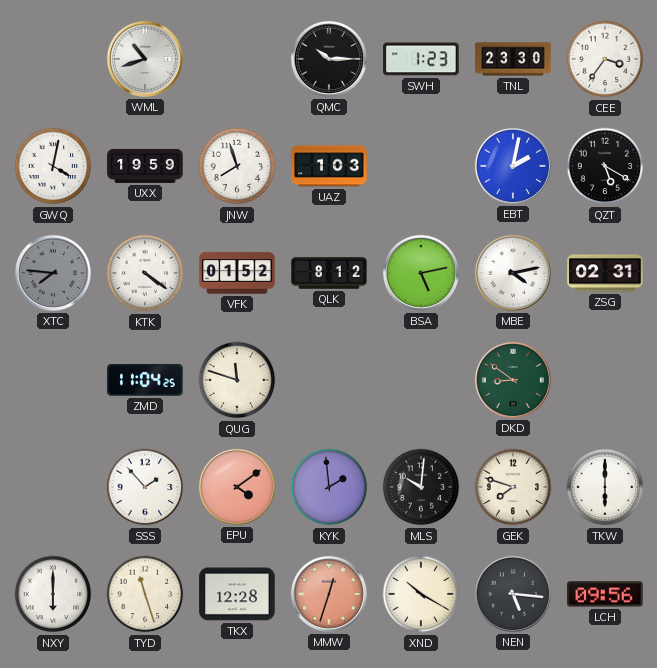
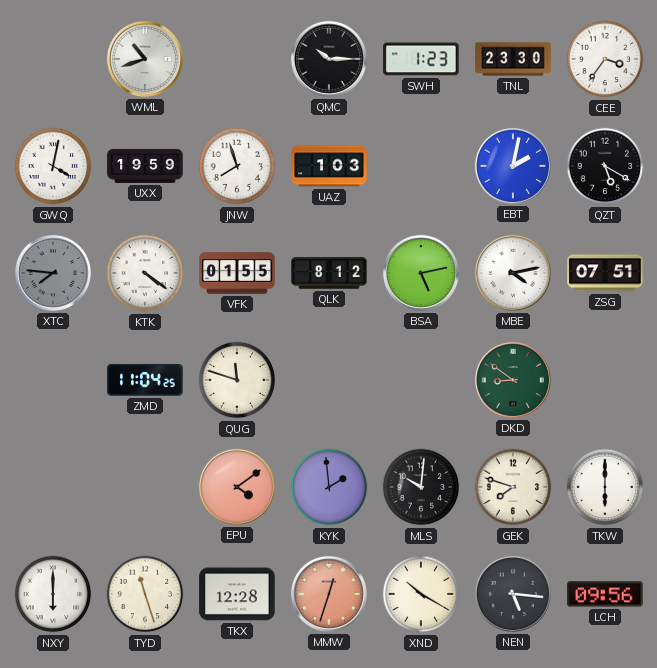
VFK: 01:52 -> 01:55 (237, 273)
ZSG: 02:31 -> 07:51 (605, 273)
SSS: 1:53 -> none (145, 487)
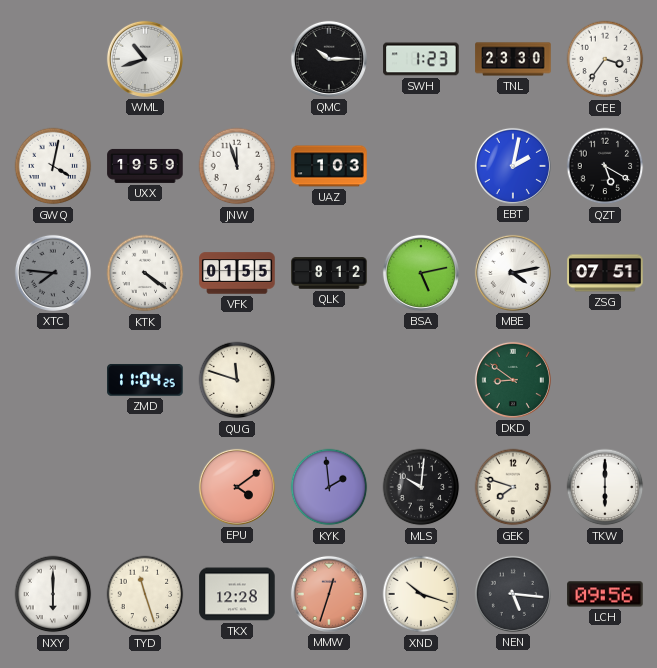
JNW: 7:57 -> 11:57 (237, 166)
XND: 10:20 -> 10:18 (421, 594)
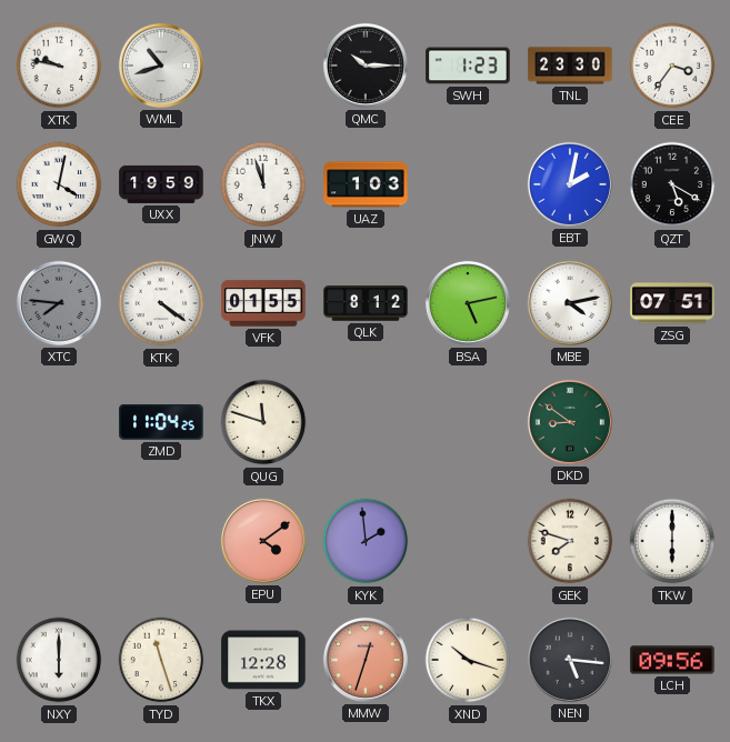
XTK: none -> 9:47 (59, 66)
MLS: 10:01 -> none (421, 487)
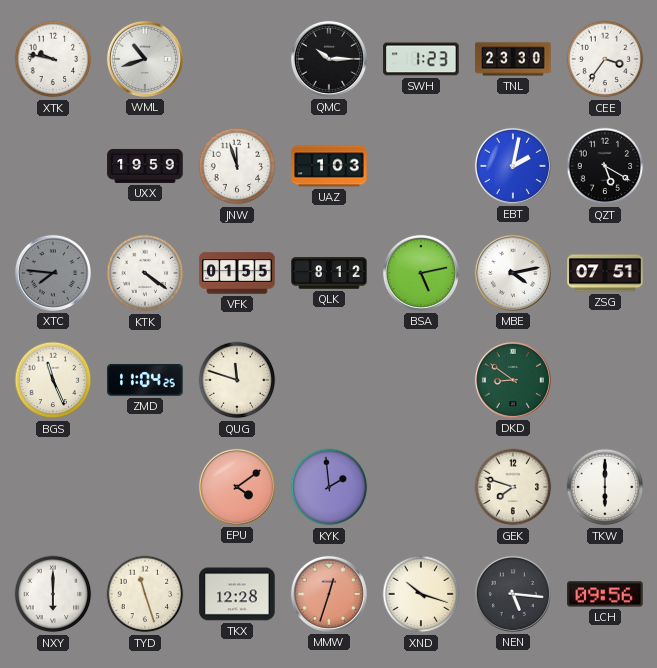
GWQ: 4:02 -> none (59, 184)
BGS: none -> 11:26 (53, 380)
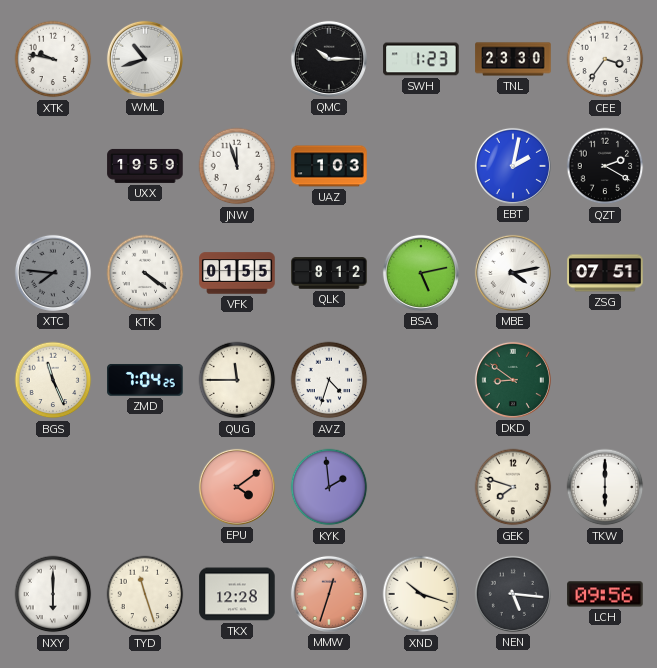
QZT: 5:20 -> 2:20 (605, 166)
ZMD: 11:04 -> 7:04 (145, 380)
QUG: 11:48 -> 11:45 (237, 380)
AVZ: none -> 4:33 (329, 380)
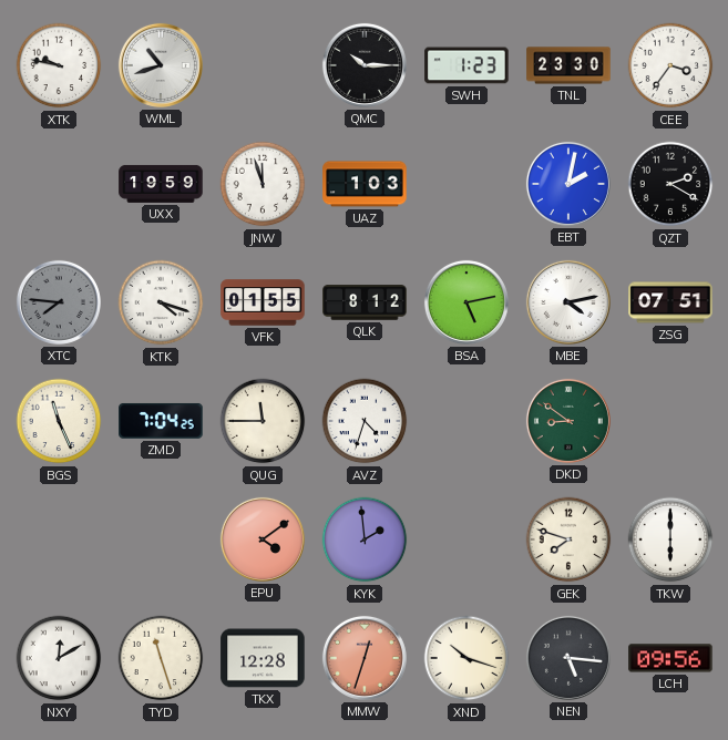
KTK: 4:21 -> 4:18 (161, 302)
NXY: 6:00 -> 12:10 (59, 658)
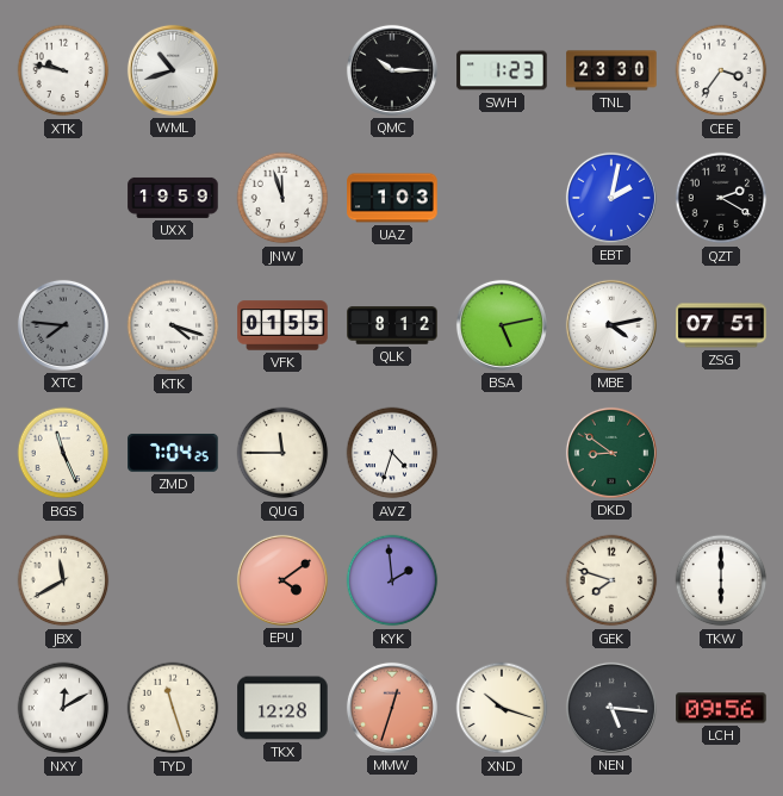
JBX: none -> 11:40 (63, 580)
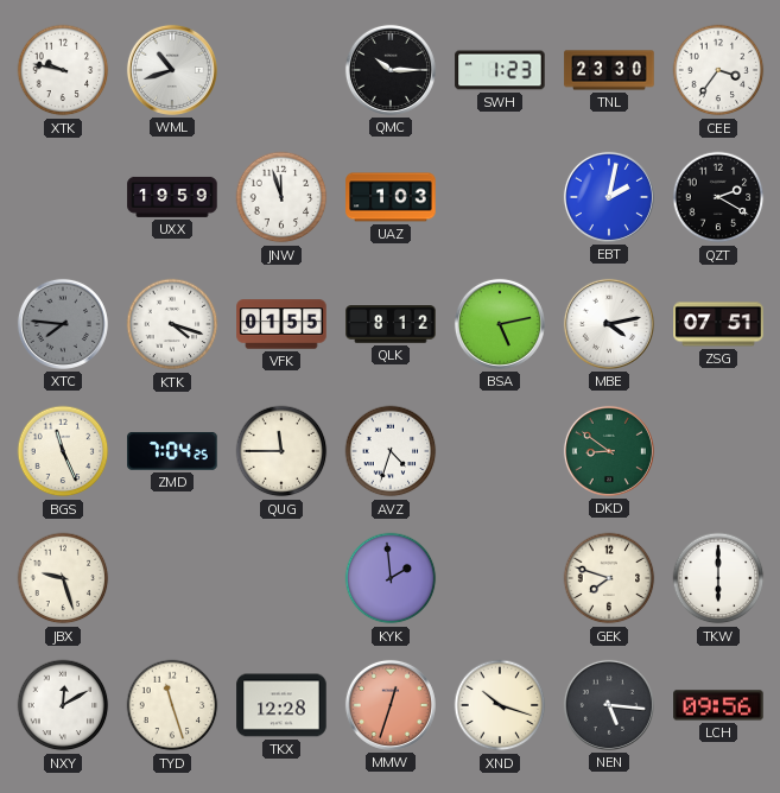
JBX: 11:40 -> 9:27 (63, 578)
EPU: 4:09 -> none (282, 580)
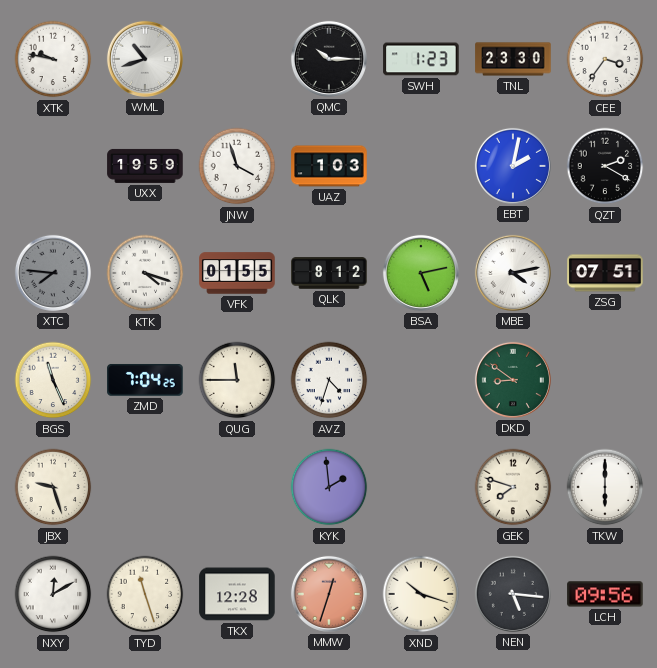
JNW: 11:57 -> 3:57 (237, 166)
